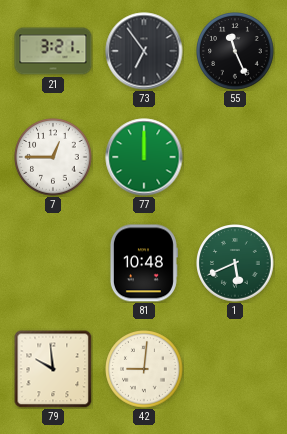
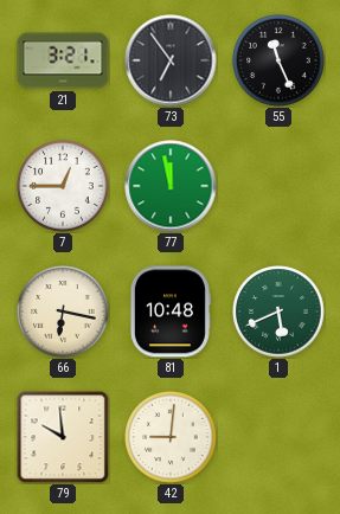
77: 12:00 -> 11:58 (171, 186)
66: none -> 6:17 (63, 311)
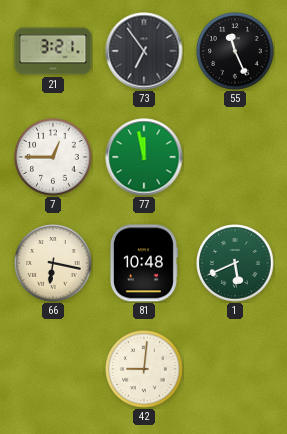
79: 9:59 -> none (63, 437)
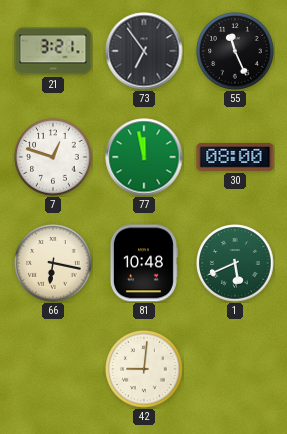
7: 12:45 -> 12:48 (53, 157)
30: none -> 08:00 (235, 157)
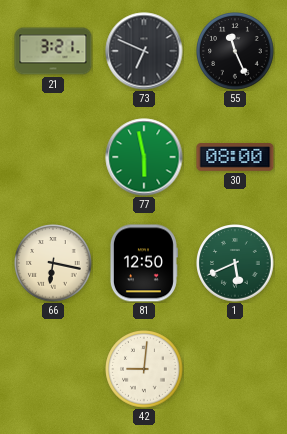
73: 6:54 -> 6:49 (144, 51)
7: 12:48 -> none (53, 157)
77: 11:58 -> 5:58 (144, 157)
81: 10:48 -> 12:50 (143, 263)
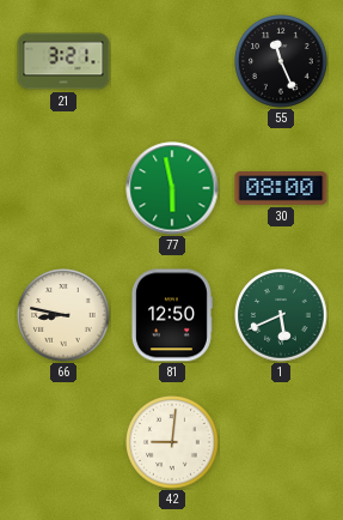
73: 6:49 -> none (144, 51)
66: 6:17 -> 8:47 (63, 315)
